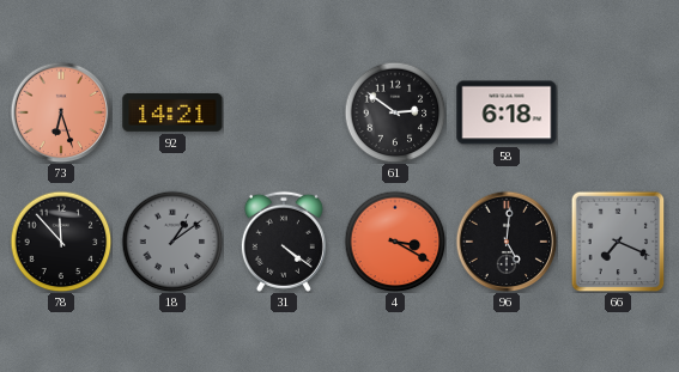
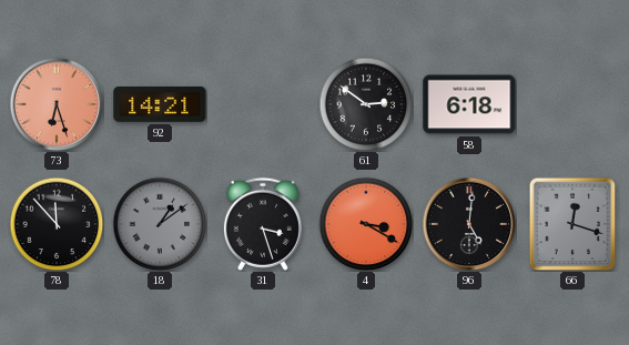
31: 4:21 -> 3:27 (263, 224)
66: 7:19 -> 12:18 (572, 224)
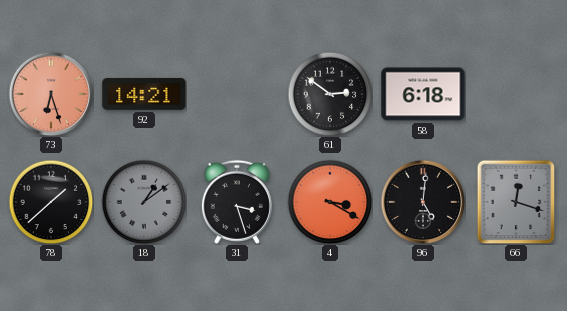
78: 11:53 -> 1:38 (51, 202)
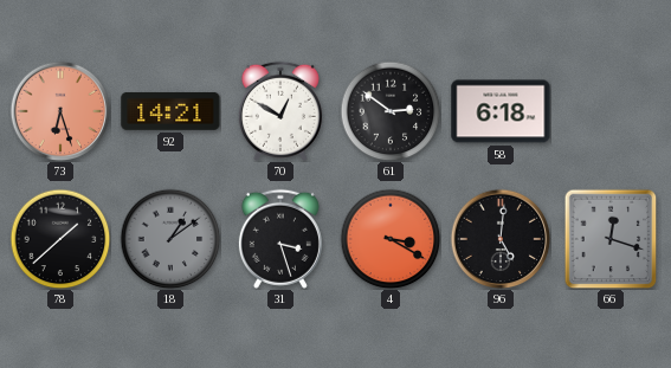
70: none -> 12:50 (280, 111)
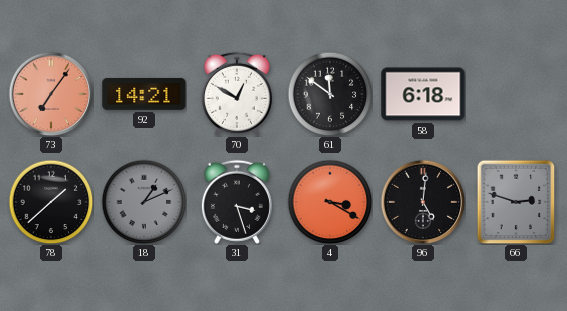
73: 6:27 -> 7:06 (51, 94)
61: 2:51 -> 11:51 (330, 94)
18: 1:09 -> 1:11 (144, 202)
66: 12:18 -> 2:48 (516, 202)
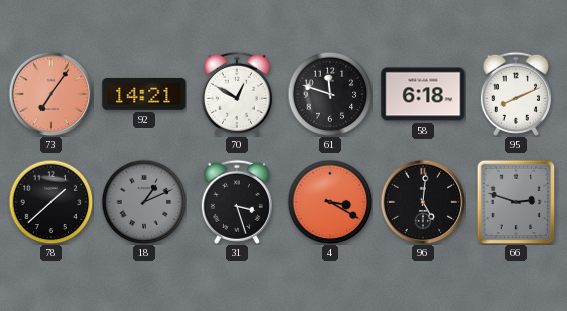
61: 11:51 -> 11:48 (330, 94)
95: none -> 8:11 (516, 94)
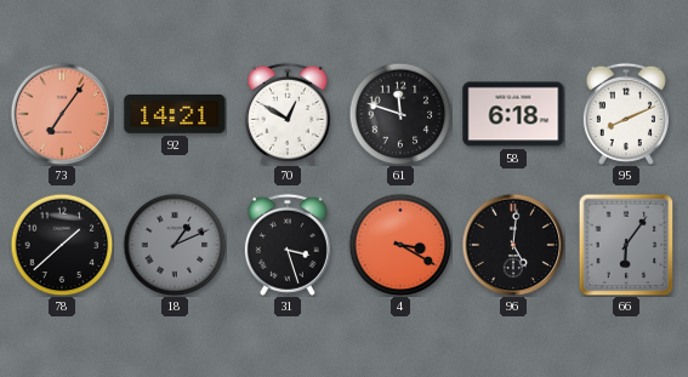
66: 2:48 -> 6:06 (626, 245)
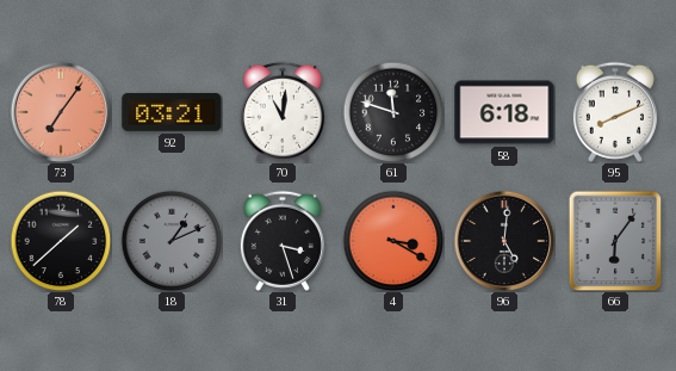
92: 14:21 -> 03:21 (172, 112)
70: 12:50 -> 11:01 (283, 112)
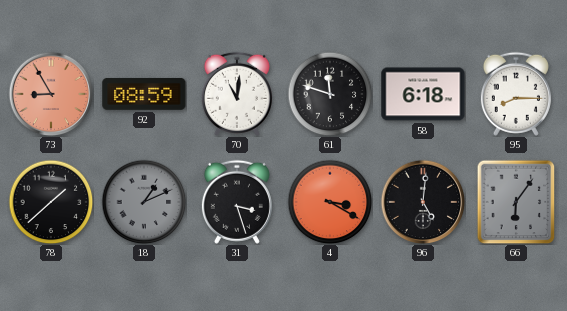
73: 7:06 -> 8:55 (51, 94)
92: 03:21 -> 08:59 (144, 94)
95: 8:11 -> 8:15 (516, 94)
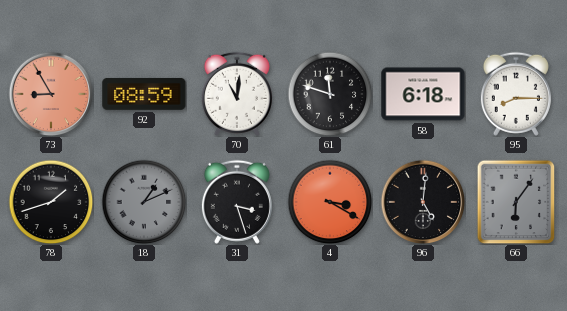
78: 1:38 -> 1:42 (51, 202)
